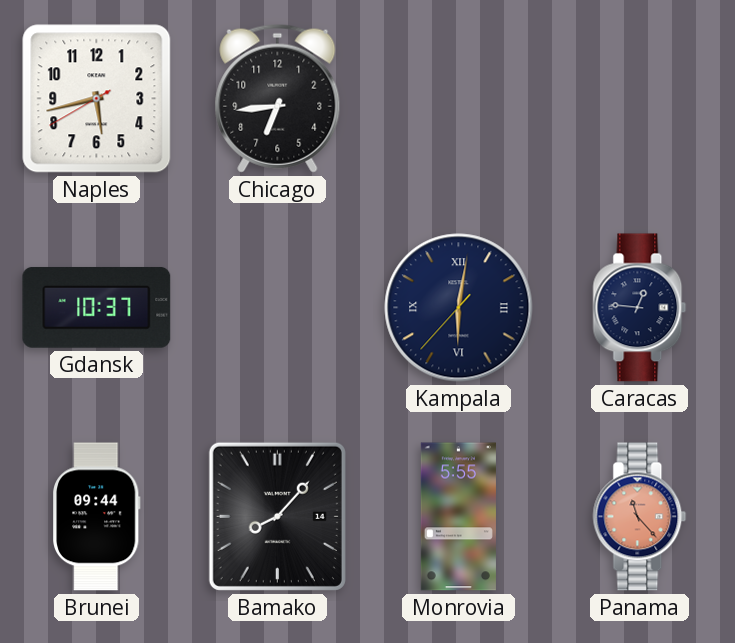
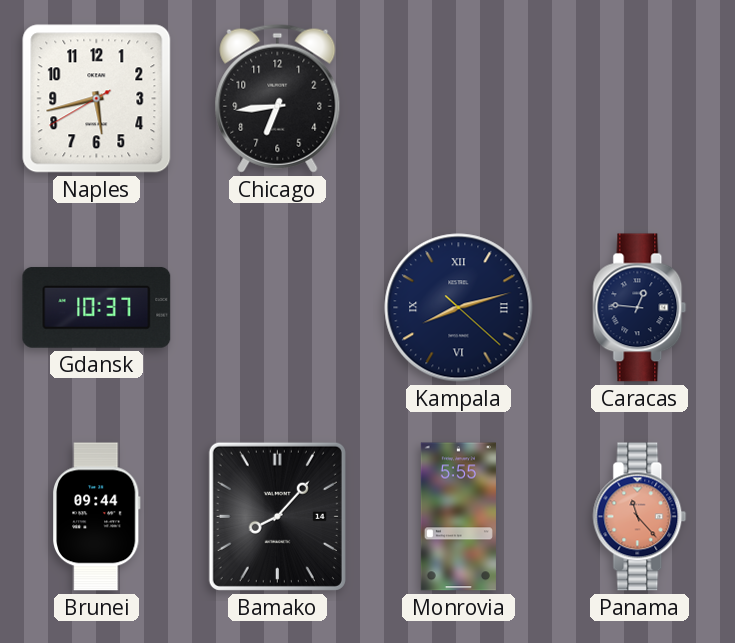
Kampala: 6:01 -> 8:12 (459, 308)
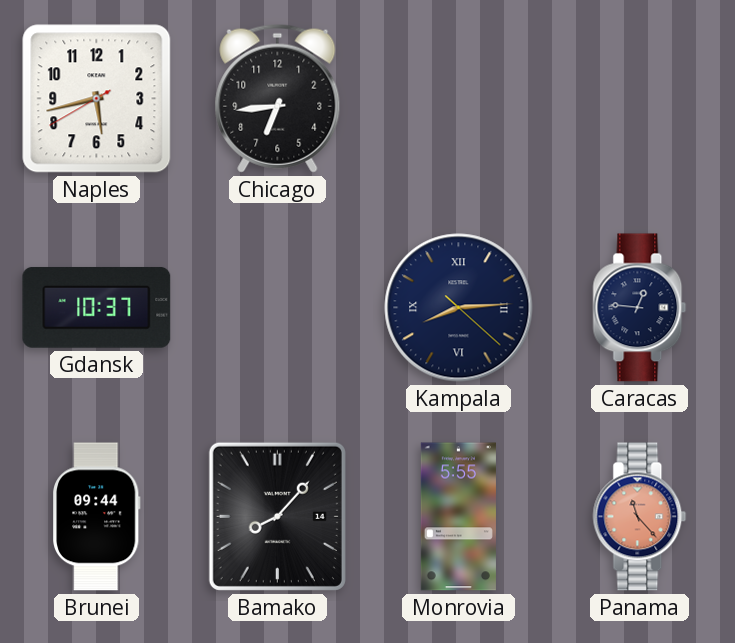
Kampala: 8:12 -> 8:14 (459, 308)
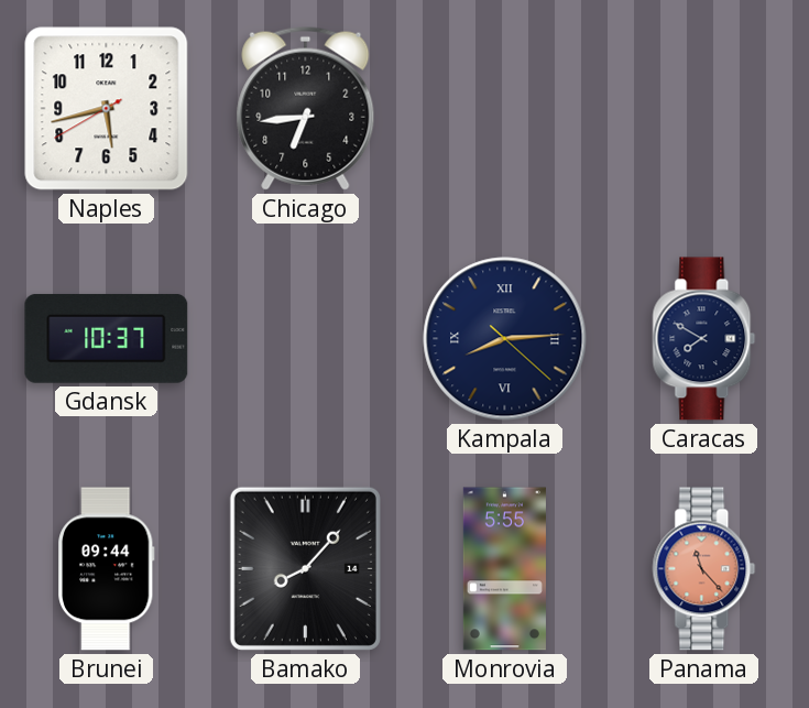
Caracas: 12:46 -> 7:50 (704, 339)
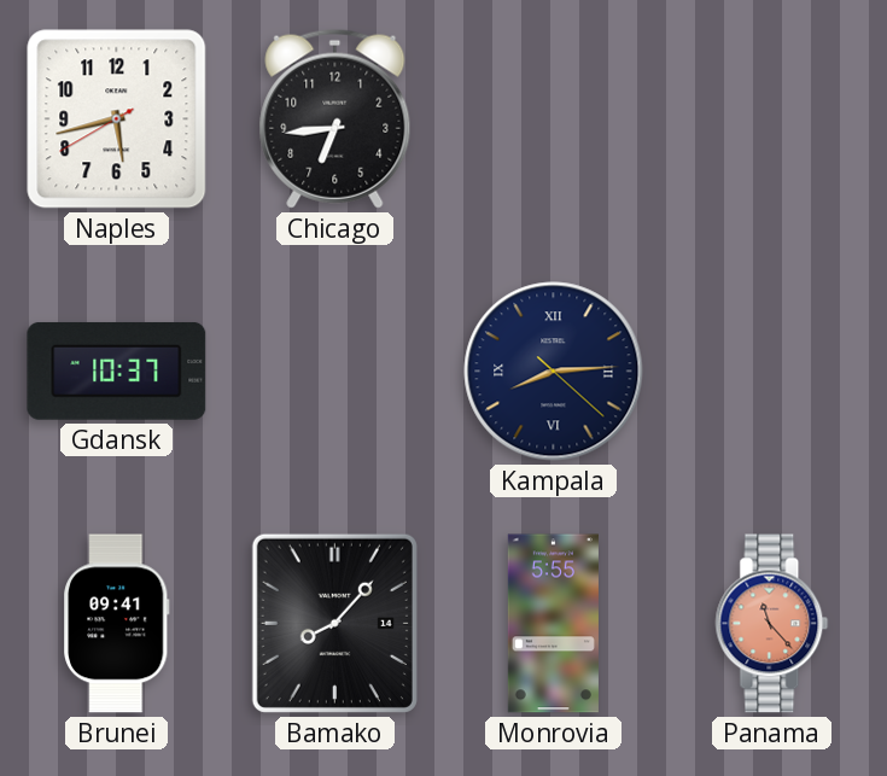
Caracas: 7:50 -> none (704, 339)
Brunei: 09:44 -> 09:41 (117, 624)
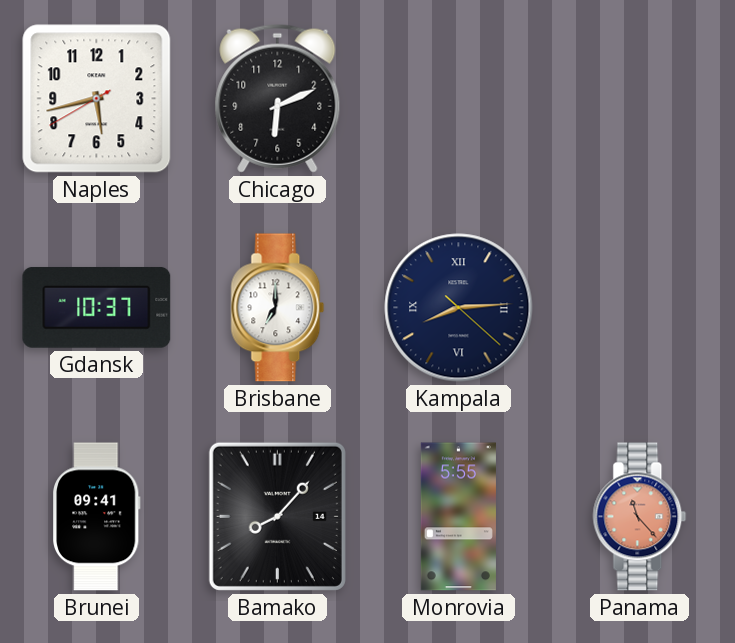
Chicago: 6:44 -> 6:11 (278, 98)
Brisbane: none -> 7:00 (278, 308)
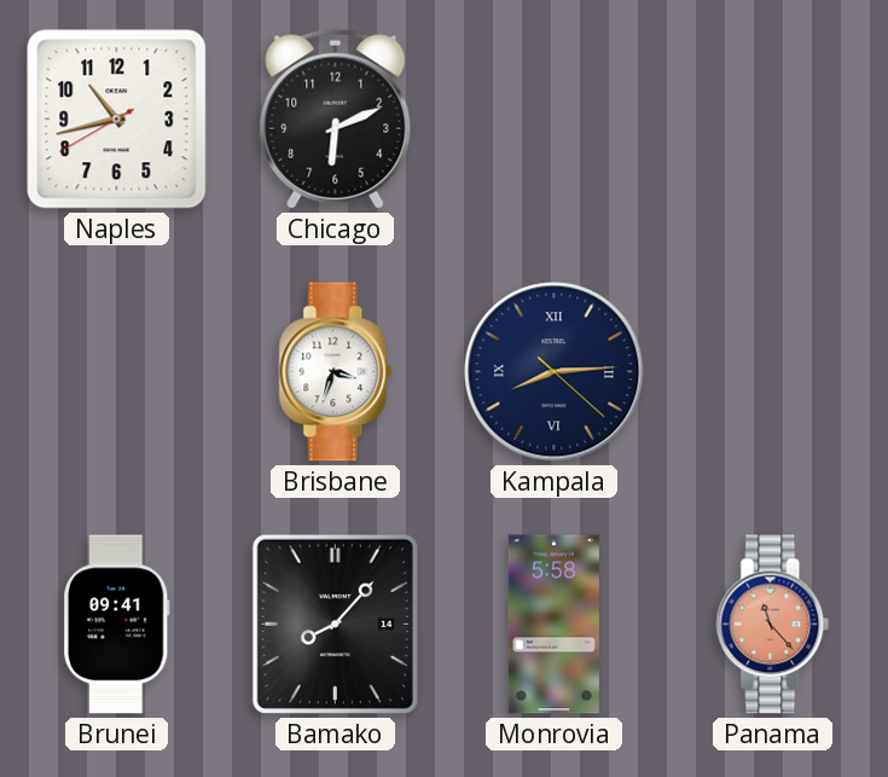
Naples: 5:42 -> 10:42 (117, 120)
Gdansk: 10:37 -> none (97, 308)
Brisbane: 7:00 -> 3:33 (336, 372)
Monrovia: 5:55 -> 5:58 (553, 625)
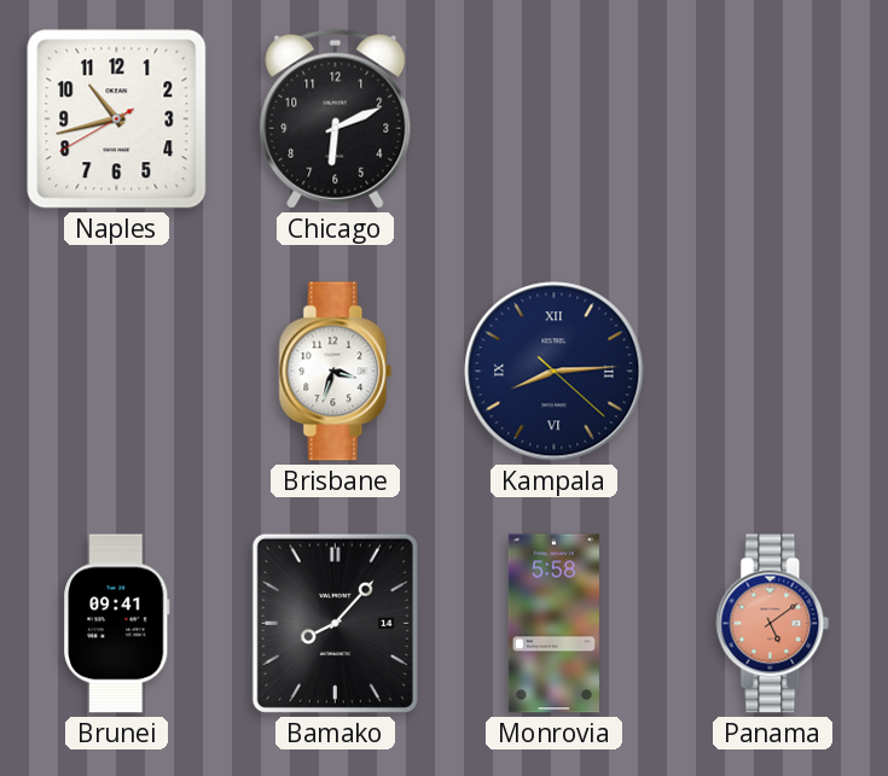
Panama: 11:23 -> 5:09 (773, 624)
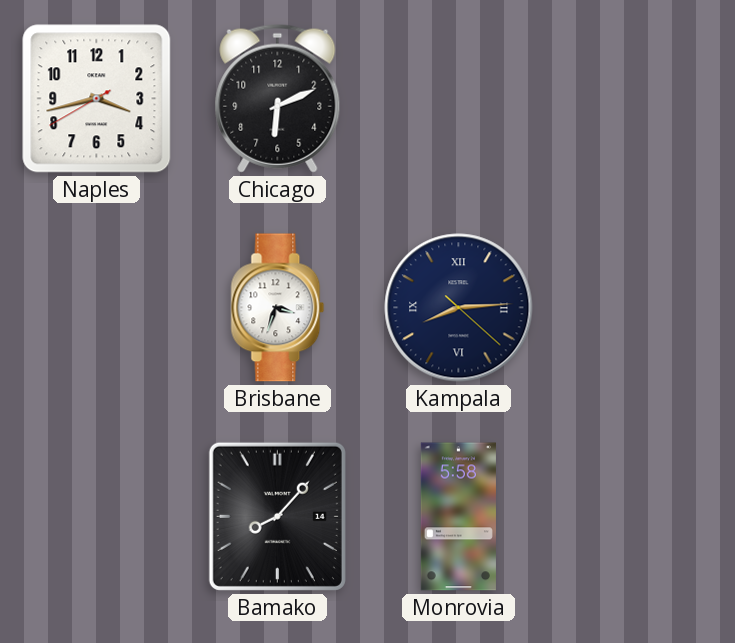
Naples: 10:42 -> 3:42 (97, 99)
Brunei: 09:41 -> none (117, 624)
Panama: 5:09 -> none (773, 624)
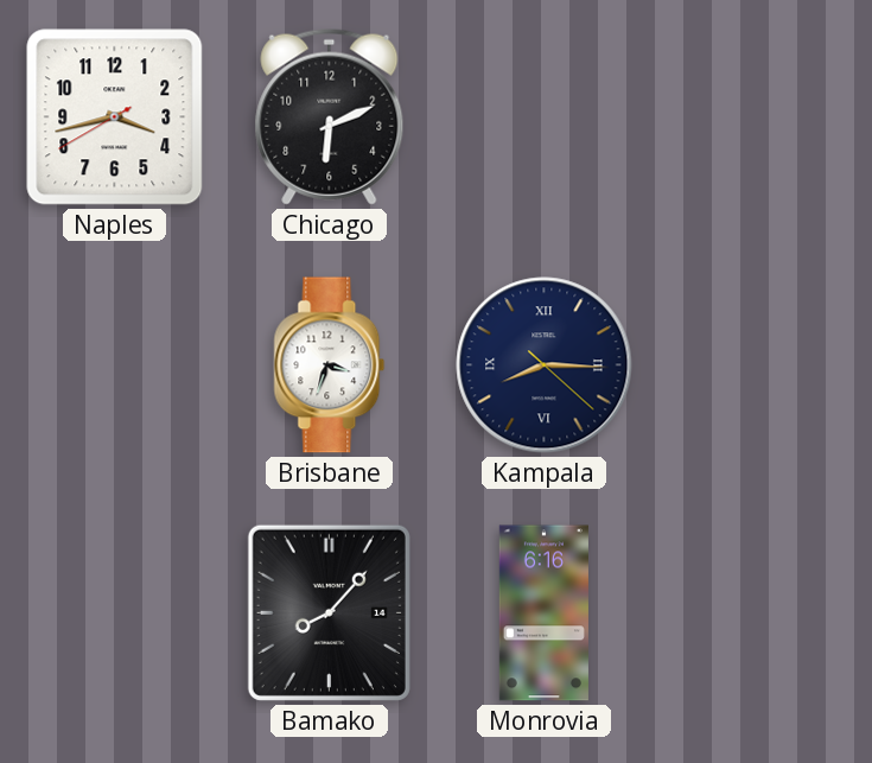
Kampala: 8:14 -> 8:15 (545, 365)
Monrovia: 5:58 -> 6:16 (543, 613)
